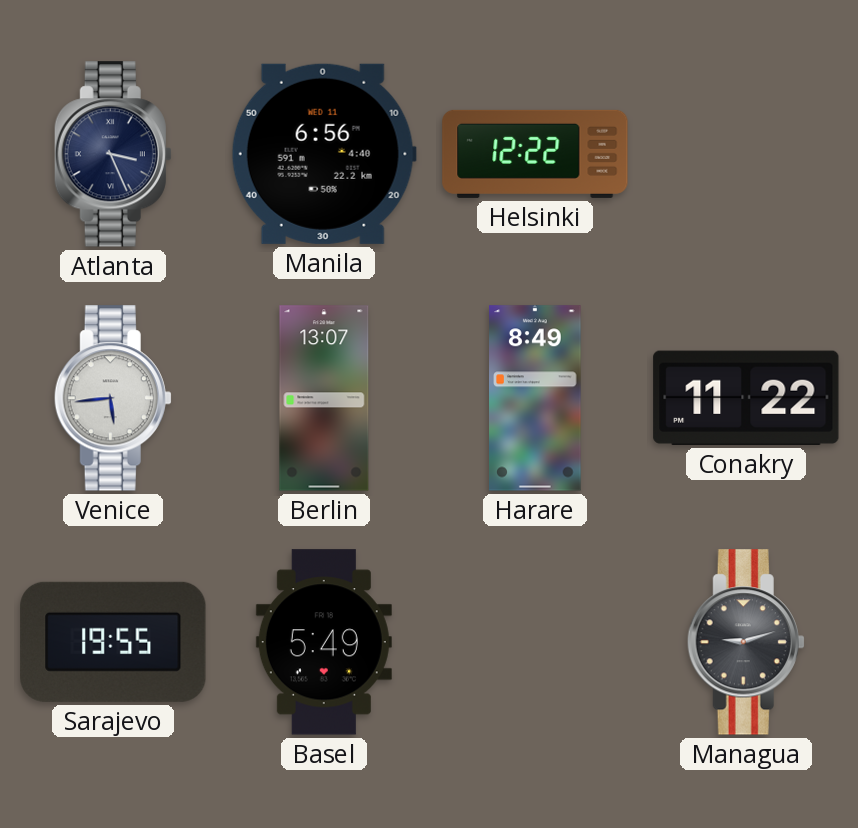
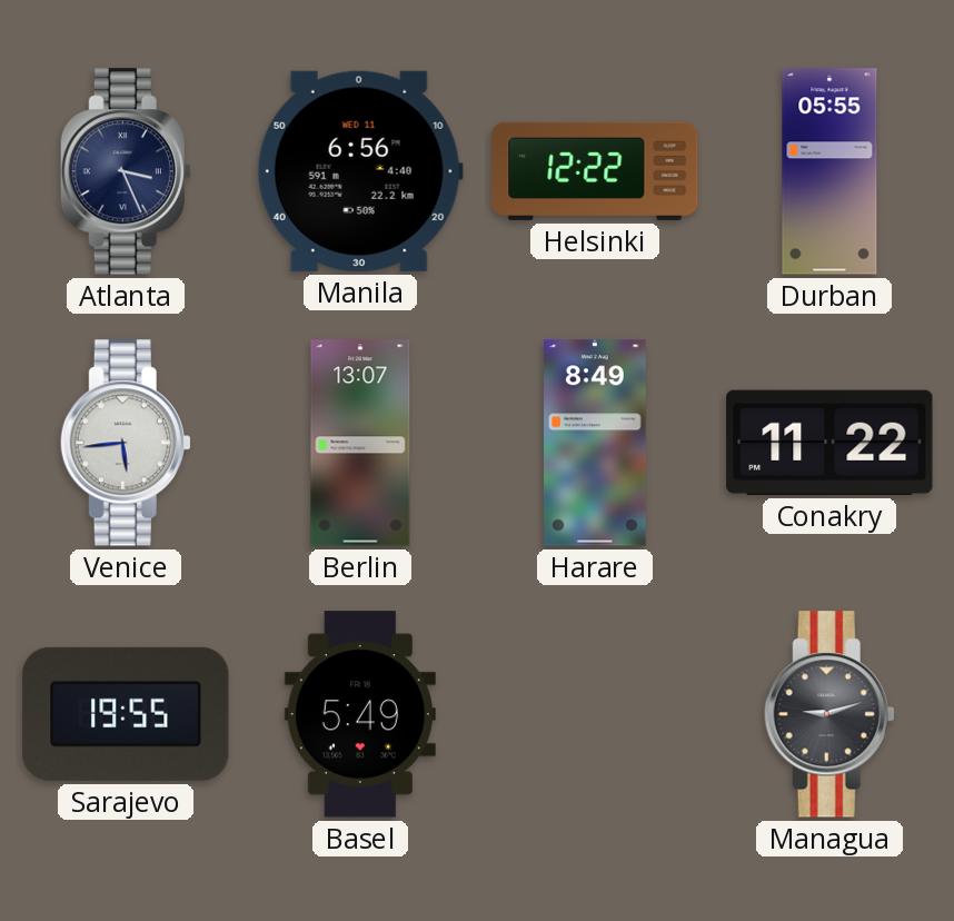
Durban: none -> 05:55 (829, 171)
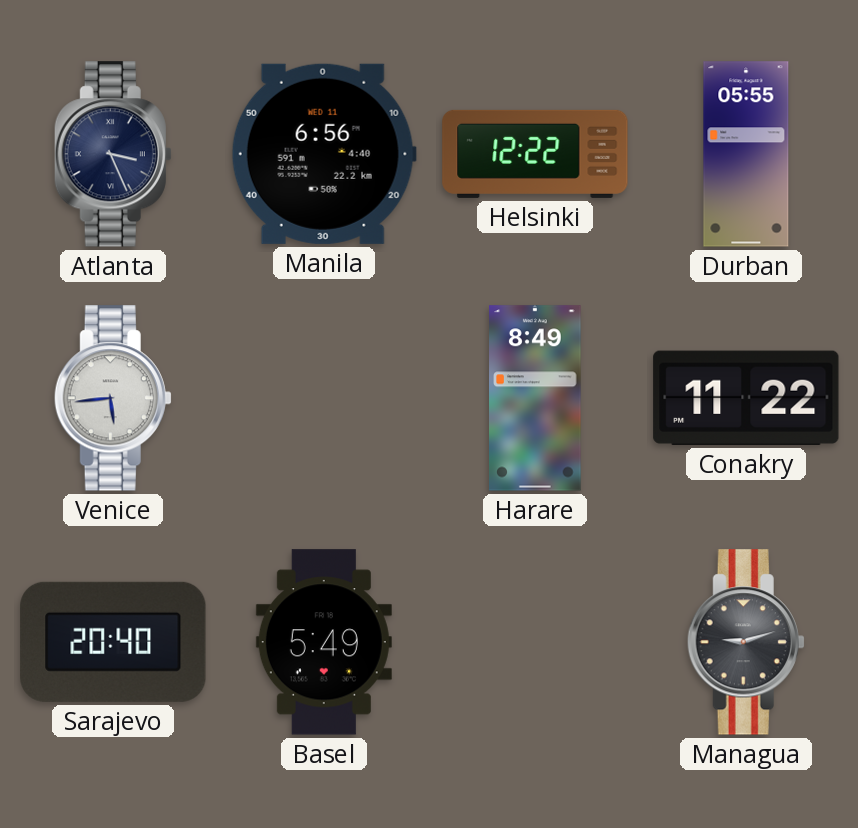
Berlin: 13:07 -> none (360, 443)
Sarajevo: 19:55 -> 20:40 (113, 642)
